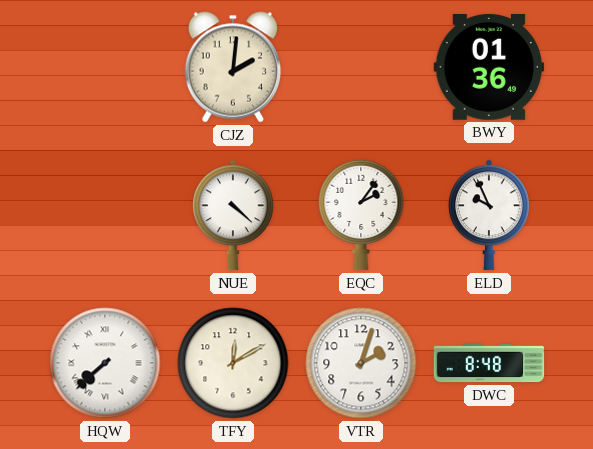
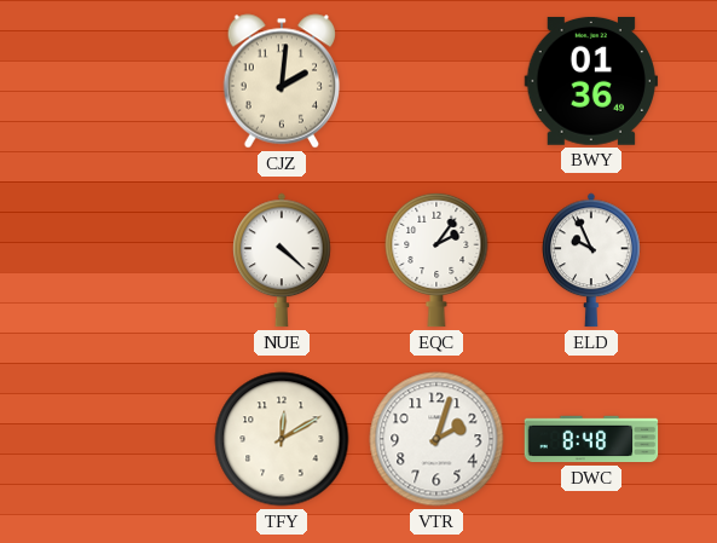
HQW: 7:38 -> none (105, 363)
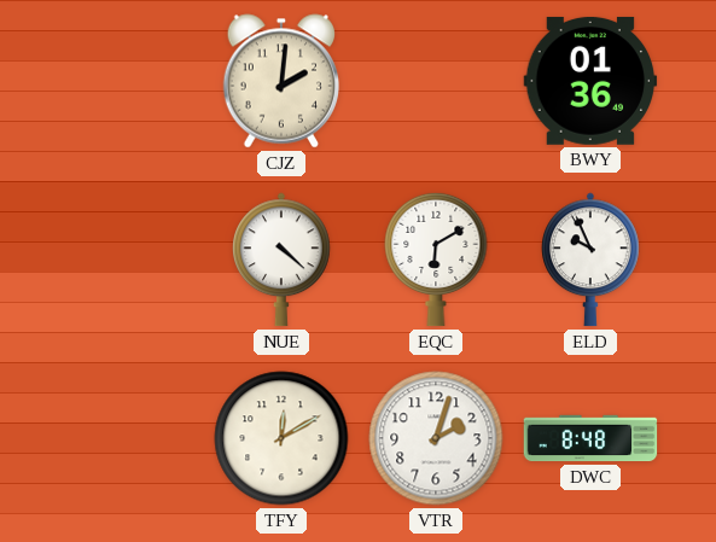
EQC: 2:06 -> 6:10 (436, 260)
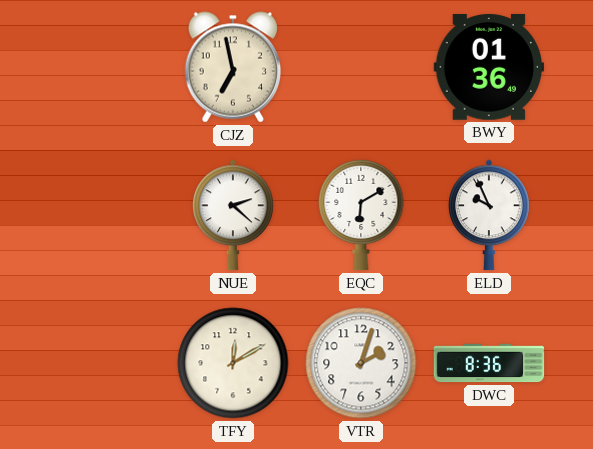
CJZ: 2:01 -> 6:58 (233, 67)
NUE: 4:22 -> 2:22 (233, 215)
DWC: 8:48 -> 8:36 (489, 363)
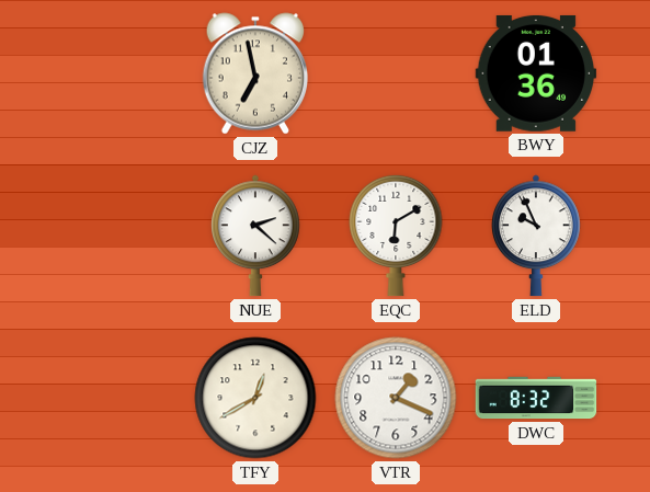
TFY: 12:10 -> 12:40 (255, 398)
VTR: 2:03 -> 1:19 (396, 398)
DWC: 8:36 -> 8:32 (536, 398)
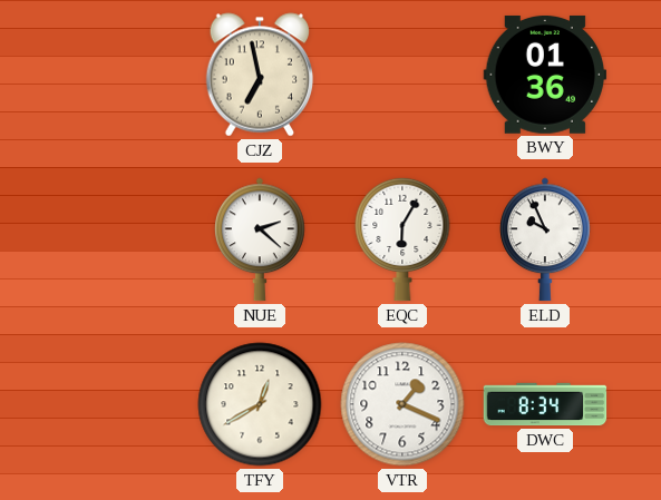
EQC: 6:10 -> 6:05 (402, 239)
DWC: 8:32 -> 8:34 (545, 404)
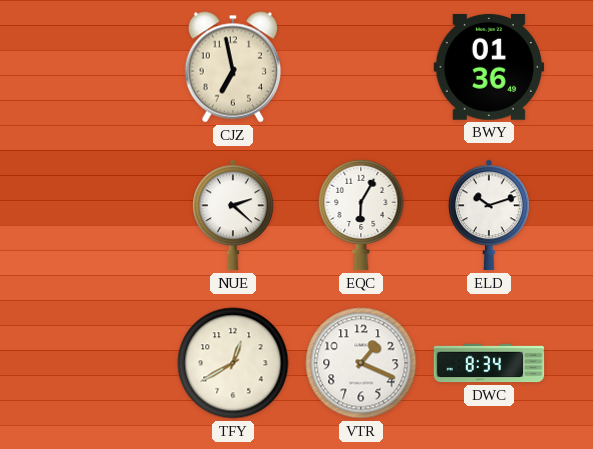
ELD: 9:56 -> 10:12 (489, 215)
